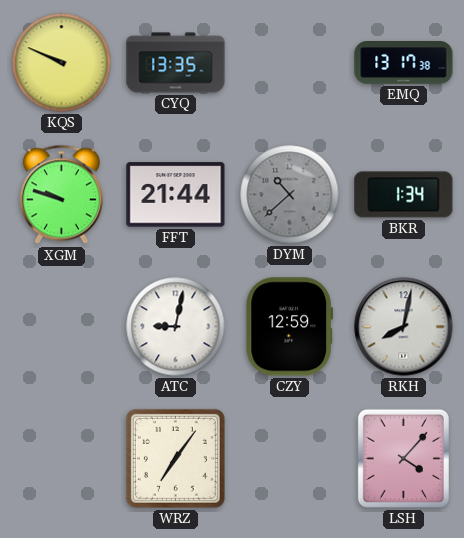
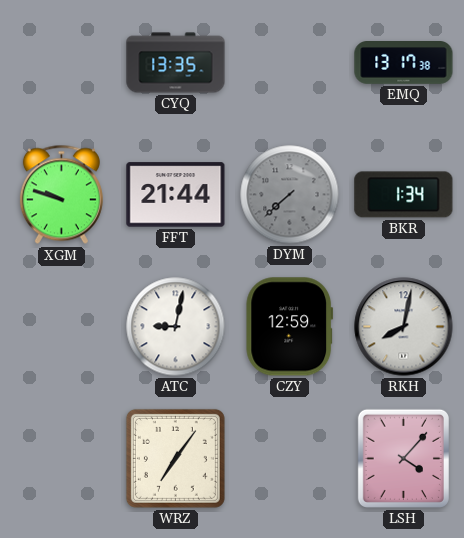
KQS: 9:49 -> none (62, 63)
DYM: 10:38 -> 7:38 (290, 195)
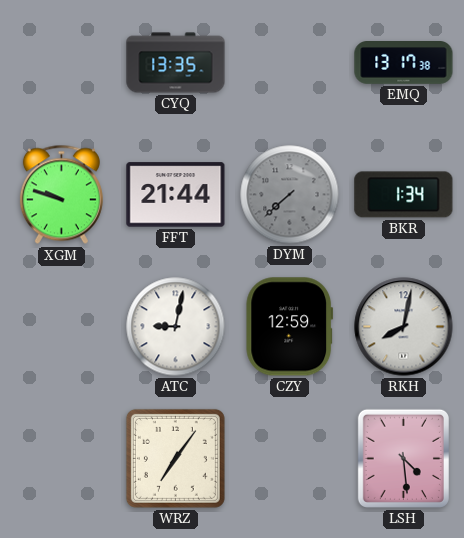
LSH: 4:07 -> 4:29 (403, 458)
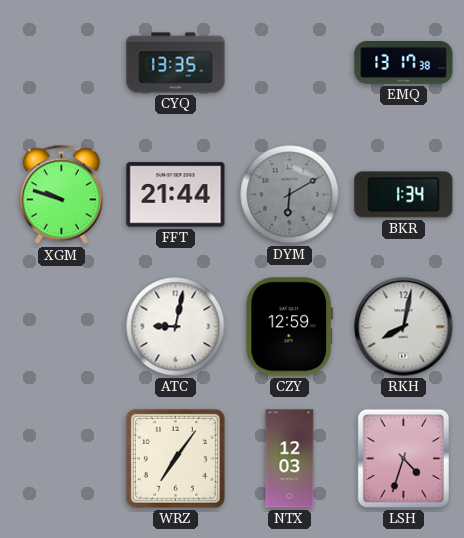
DYM: 7:38 -> 6:10 (290, 195)
NTX: none -> 12:03 (290, 459)
LSH: 4:29 -> 4:33 (403, 458)
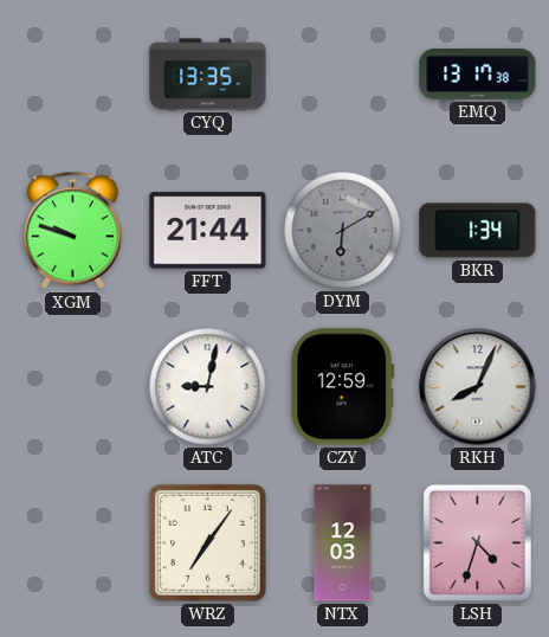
RKH: 8:02 -> 8:04 (478, 387)
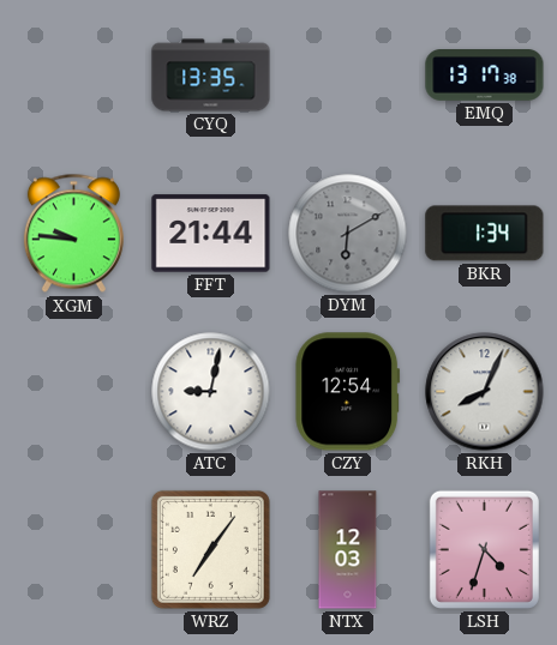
XGM: 9:48 -> 9:46 (73, 234)
CZY: 12:59 -> 12:54 (348, 392)
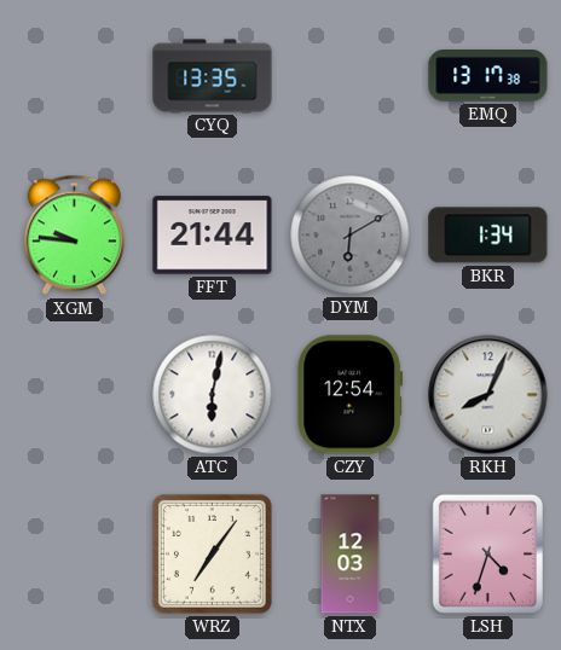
ATC: 9:02 -> 6:02 (213, 395)
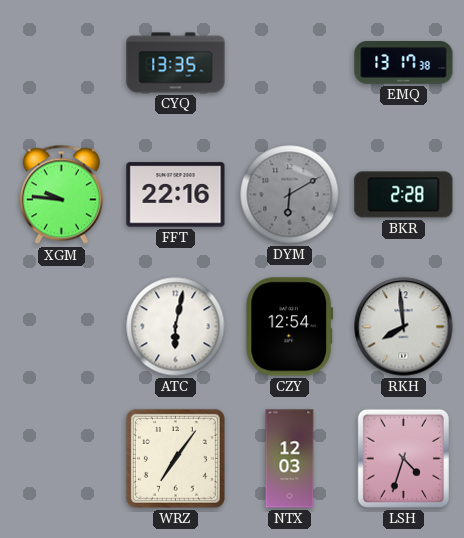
FFT: 21:44 -> 22:16 (176, 195)
BKR: 1:34 -> 2:28 (404, 195)
RKH: 8:04 -> 7:59 (404, 327)
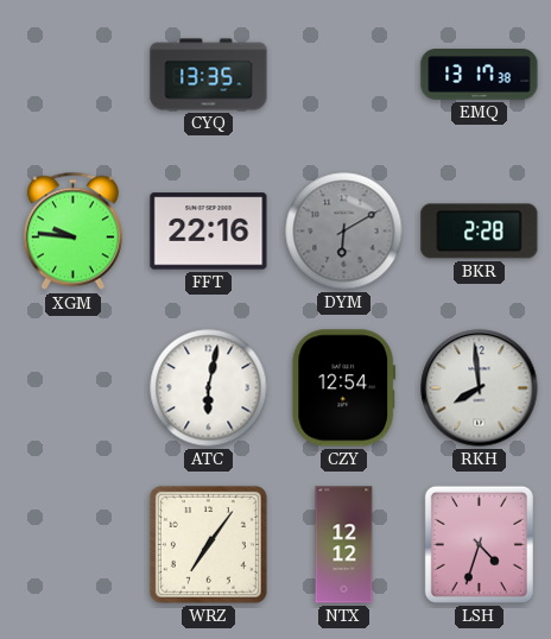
NTX: 12:03 -> 12:12 (344, 545)
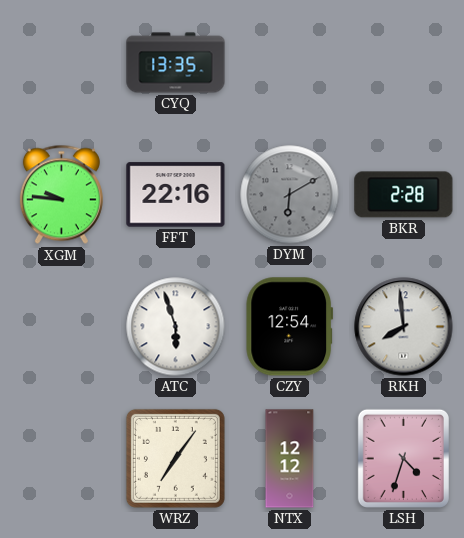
EMQ: 13:17 -> none (480, 75)
ATC: 6:02 -> 5:57 (176, 327)
